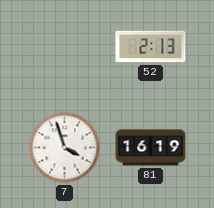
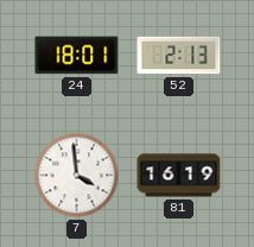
24: none -> 18:01 (77, 56)
7: 3:57 -> 3:59 (77, 176)
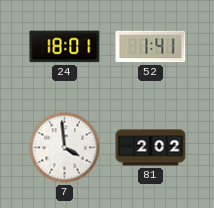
52: 2:13 -> 1:41 (151, 47)
81: 16:19 -> 2:02 (151, 148)
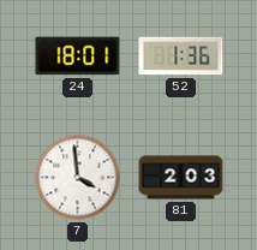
52: 1:41 -> 1:36 (181, 56)
81: 2:02 -> 2:03 (181, 178)
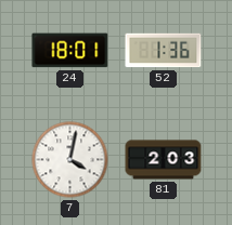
7: 3:59 -> 4:02 (70, 160)
